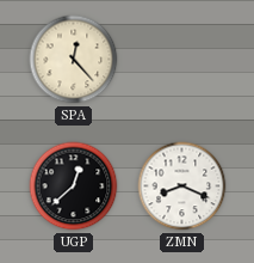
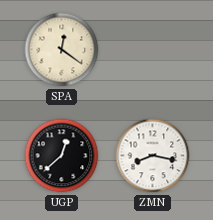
SPA: 12:23 -> 12:21 (62, 50)
ZMN: 8:19 -> 8:17 (153, 156)
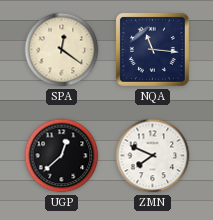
NQA: none -> 11:16 (152, 49)
ZMN: 8:17 -> 7:49 (153, 156)
